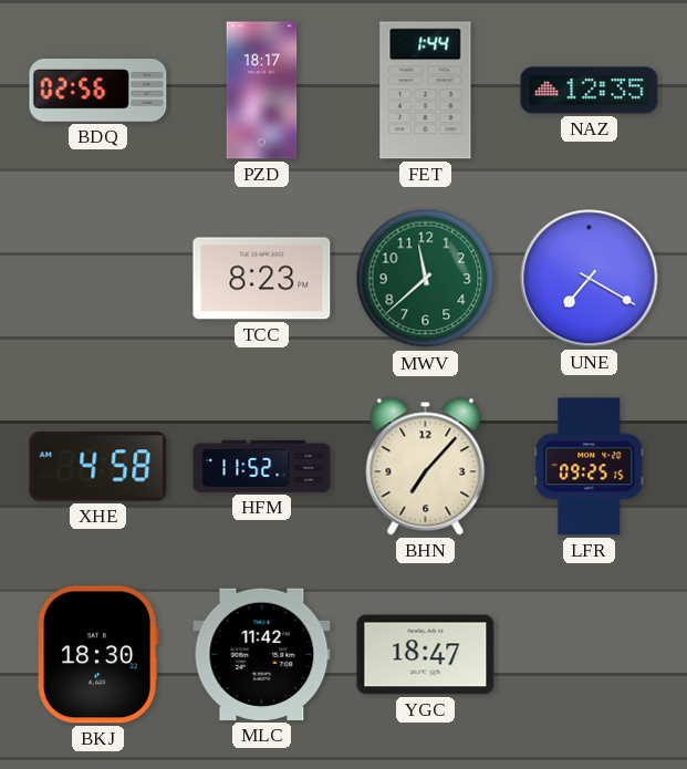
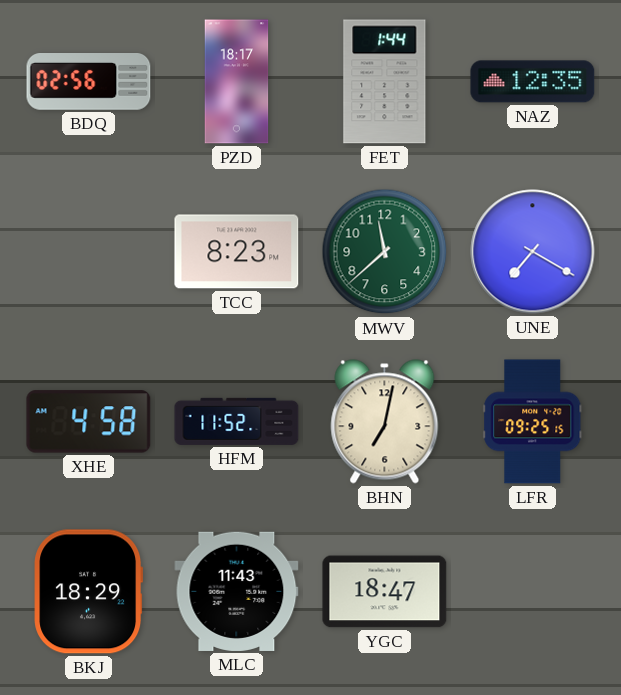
BHN: 7:07 -> 7:02 (385, 422)
BKJ: 18:30 -> 18:29 (89, 592)
MLC: 11:42 -> 11:43 (237, 591)
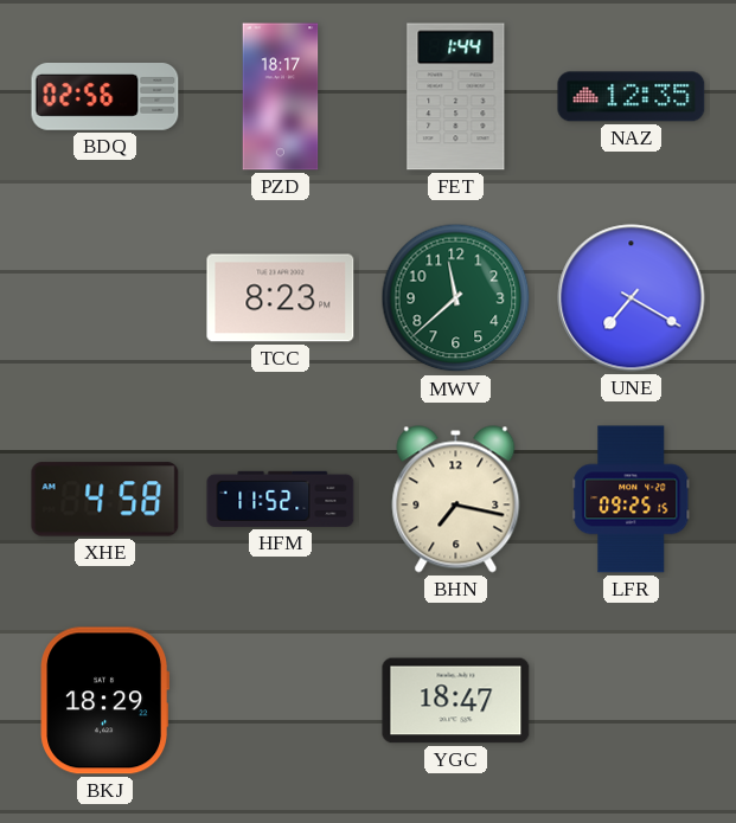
BHN: 7:02 -> 7:17 (456, 500)
MLC: 11:43 -> none (237, 591)
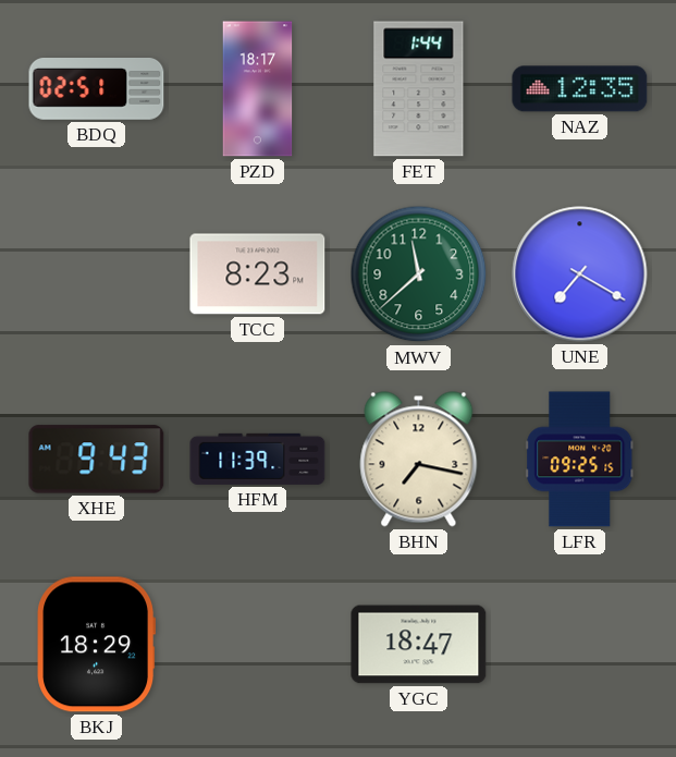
BDQ: 02:56 -> 02:51 (97, 89)
XHE: 4:58 -> 9:43 (97, 460)
HFM: 11:52 -> 11:39 (258, 459)
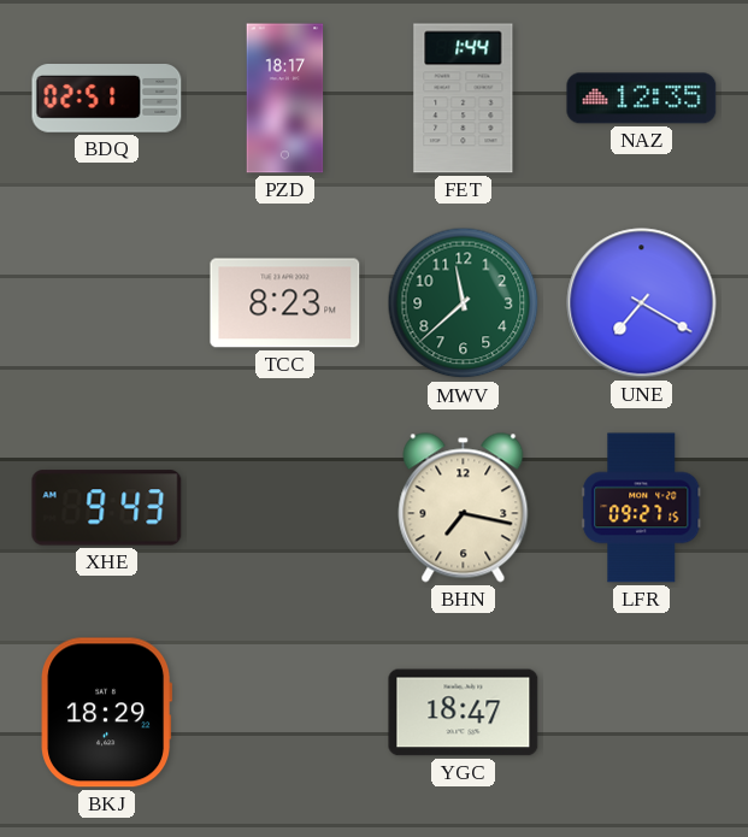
HFM: 11:39 -> none (258, 459)
LFR: 09:25 -> 09:27 (642, 508)
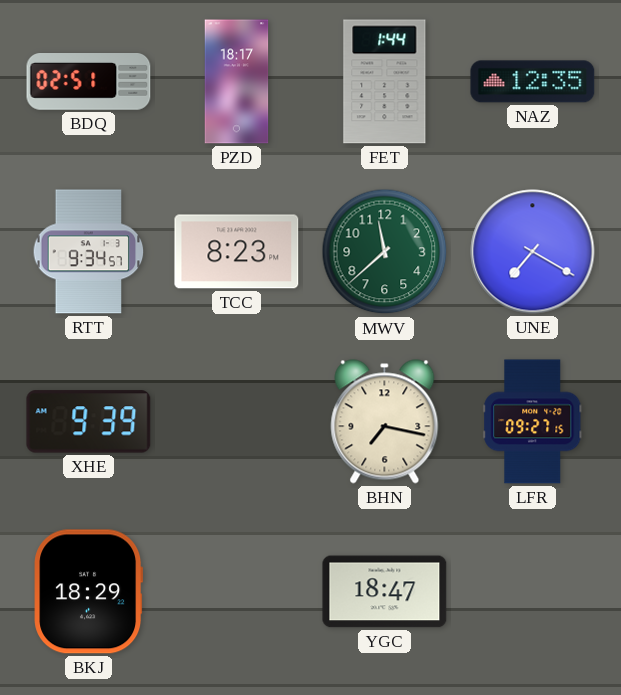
RTT: none -> 9:34 (89, 252)
XHE: 9:43 -> 9:39 (89, 422)
